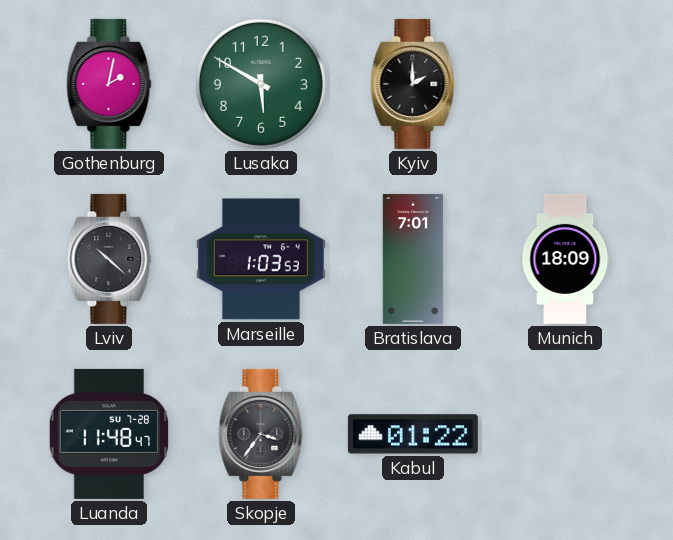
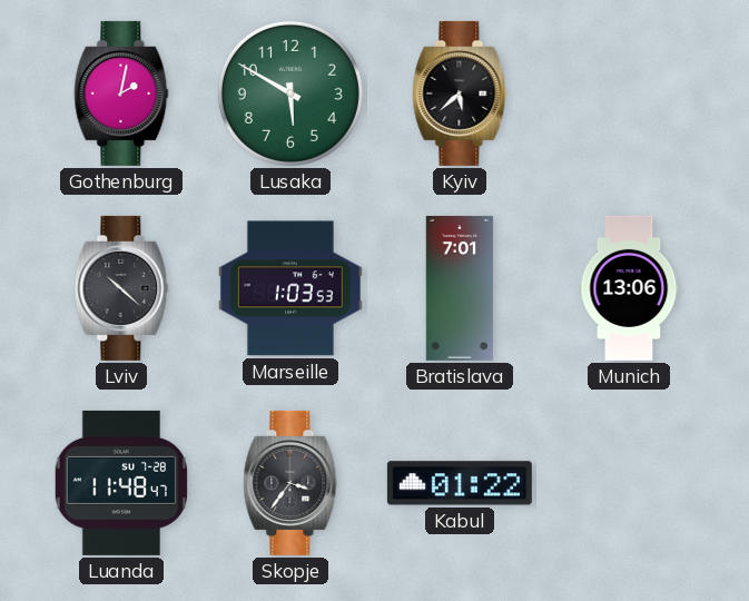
Kyiv: 2:00 -> 5:38 (460, 93)
Munich: 18:09 -> 13:06 (629, 288)
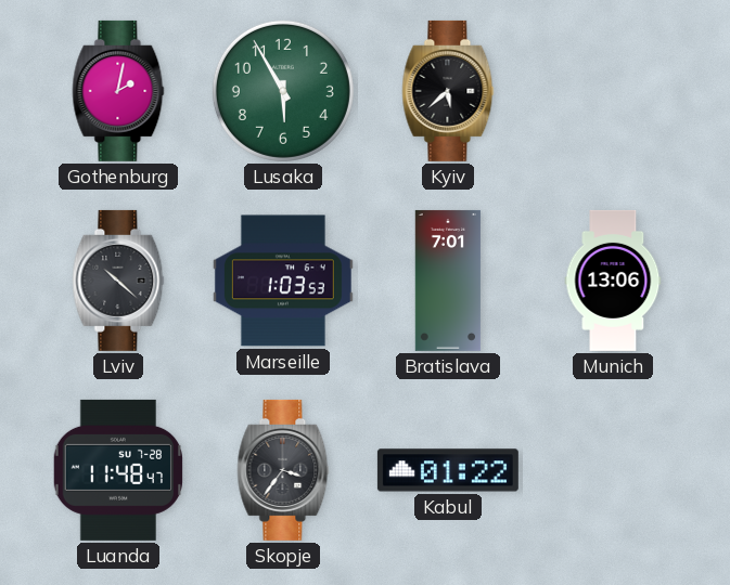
Lusaka: 5:50 -> 5:55 (283, 91)
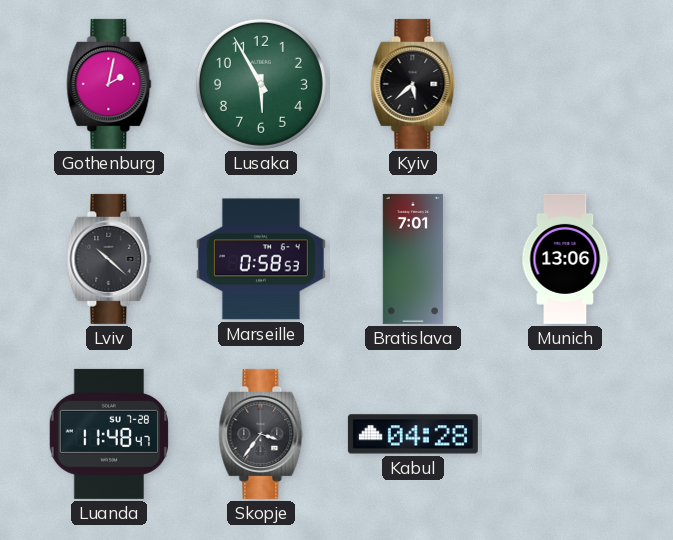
Marseille: 1:03 -> 0:58 (261, 259)
Kabul: 01:22 -> 04:28 (413, 434)
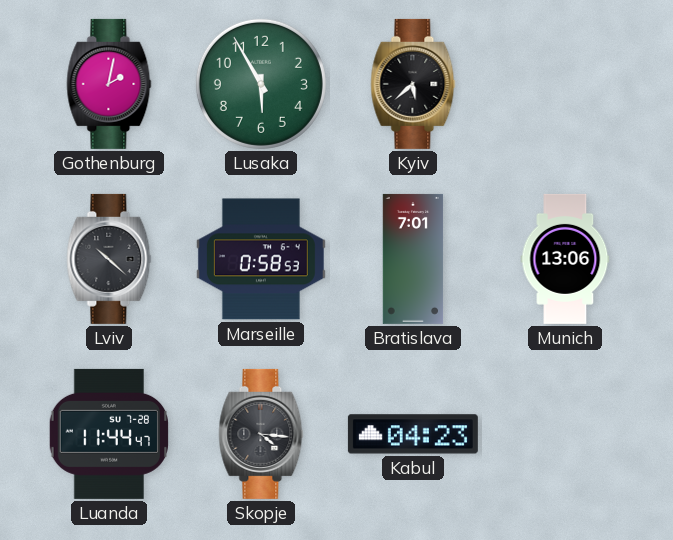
Luanda: 11:48 -> 11:44 (109, 434)
Skopje: 3:36 -> 4:16 (261, 434)
Kabul: 04:28 -> 04:23 (413, 434)
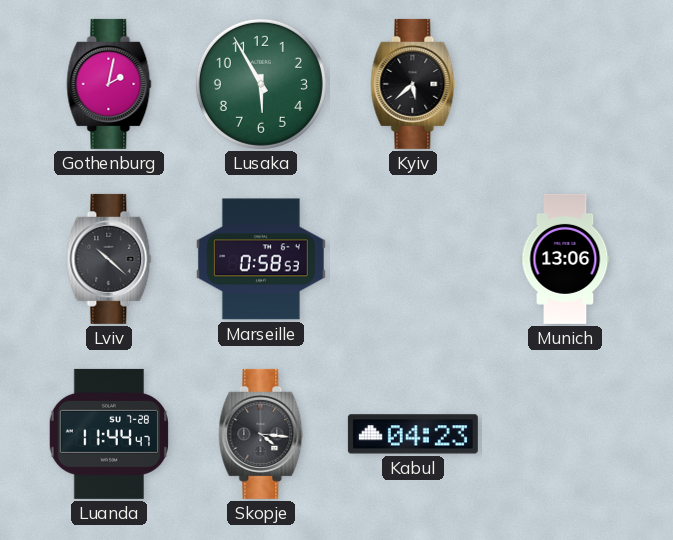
Bratislava: 7:01 -> none (413, 259)
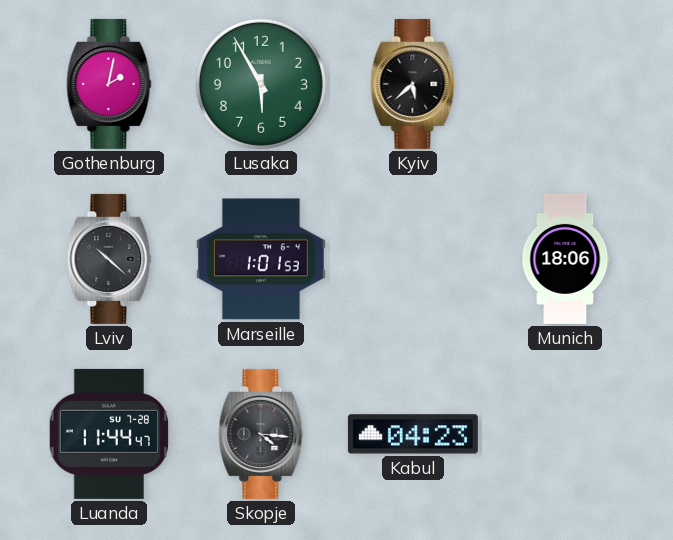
Marseille: 0:58 -> 1:01 (261, 259)
Munich: 13:06 -> 18:06 (565, 259)
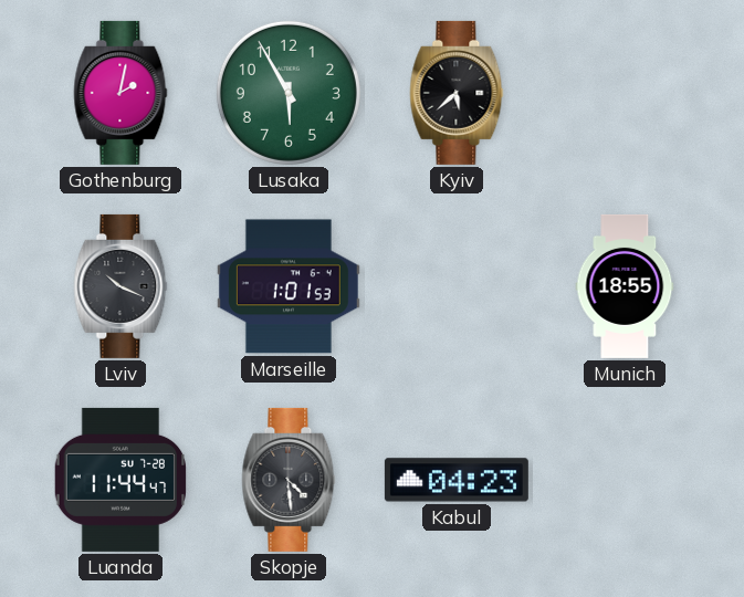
Lviv: 10:22 -> 10:19 (120, 286)
Munich: 18:06 -> 18:55 (625, 286)
Skopje: 4:16 -> 4:29 (289, 480)
